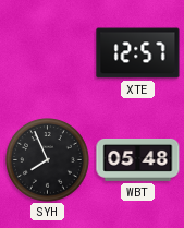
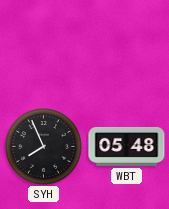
XTE: 12:57 -> none (138, 53)
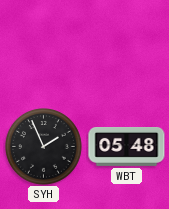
SYH: 7:56 -> 1:56 (44, 147)
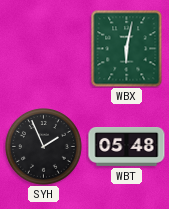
WBX: none -> 6:02 (127, 48)
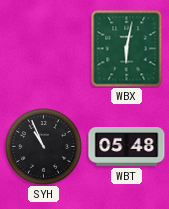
SYH: 1:56 -> 10:56 (44, 147)
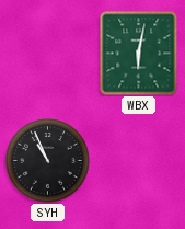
WBT: 05:48 -> none (127, 147)
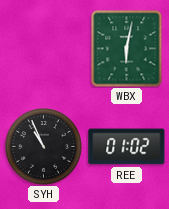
REE: none -> 01:02 (127, 147)
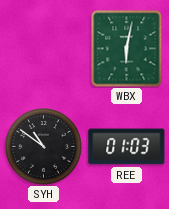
SYH: 10:56 -> 10:51 (44, 147)
REE: 01:02 -> 01:03 (127, 147)
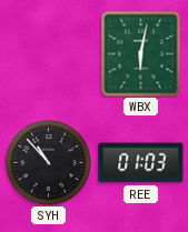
SYH: 10:51 -> 10:53 (49, 163)
